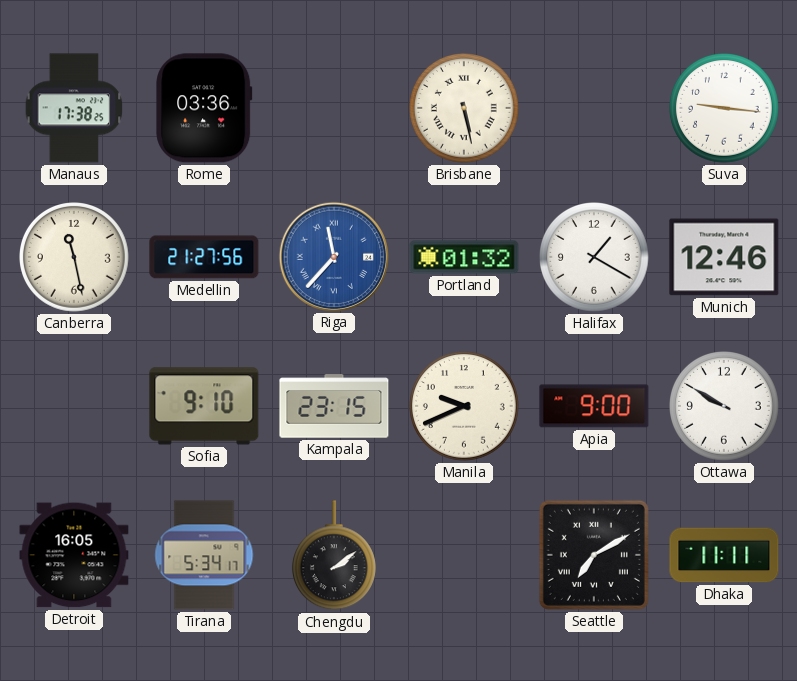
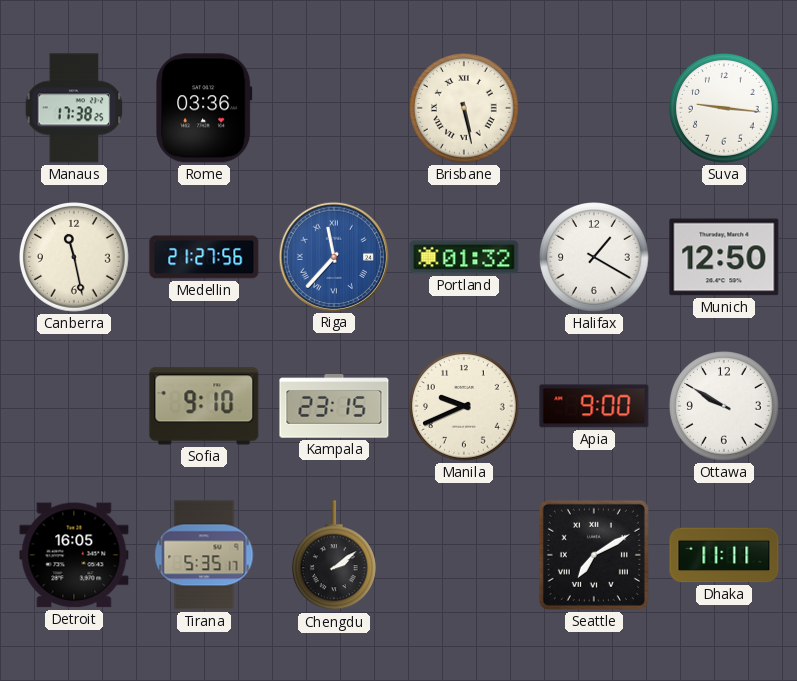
Munich: 12:46 -> 12:50 (724, 257)
Tirana: 5:34 -> 5:35 (204, 555)
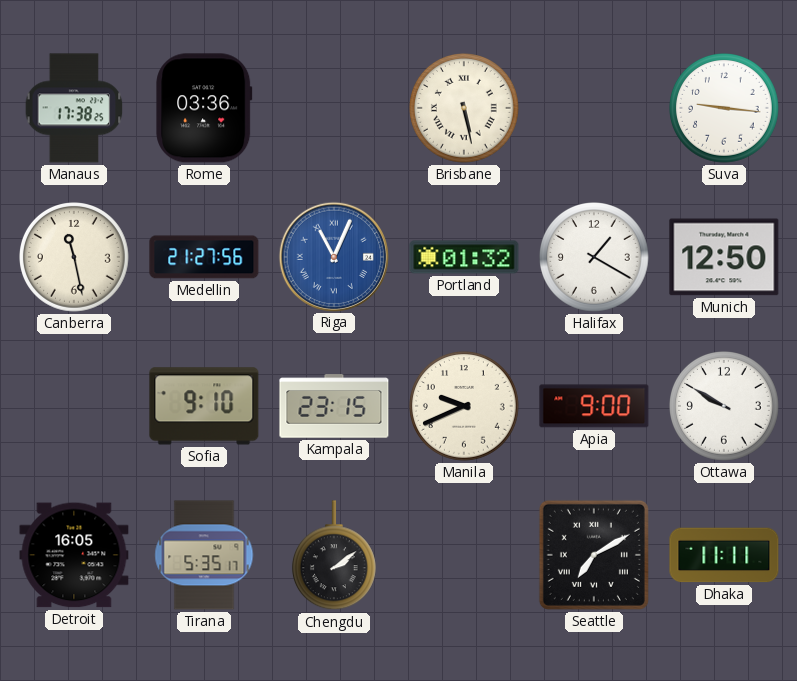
Riga: 11:37 -> 11:04 (333, 256)
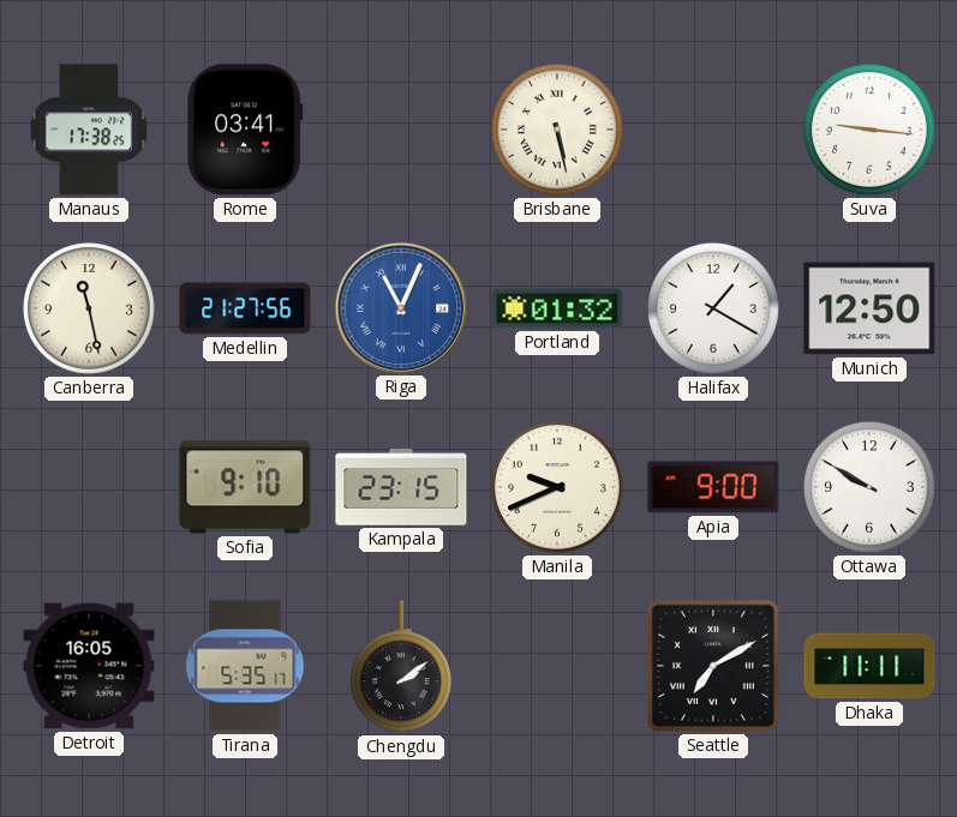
Rome: 03:36 -> 03:41 (245, 130)
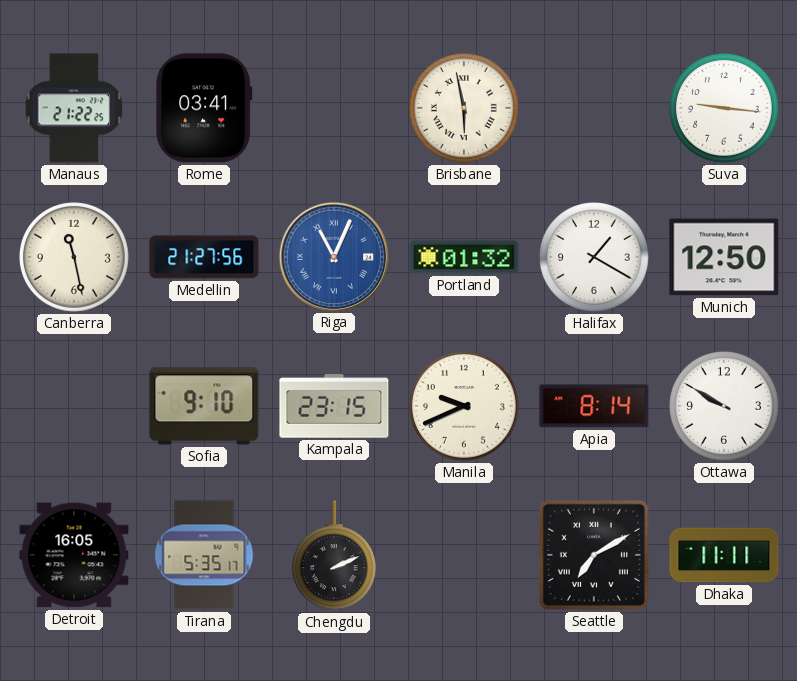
Manaus: 17:38 -> 21:22 (74, 108)
Brisbane: 5:28 -> 5:58 (465, 109)
Apia: 9:00 -> 8:14 (594, 406)
Chengdu: 2:09 -> 2:11 (334, 556)
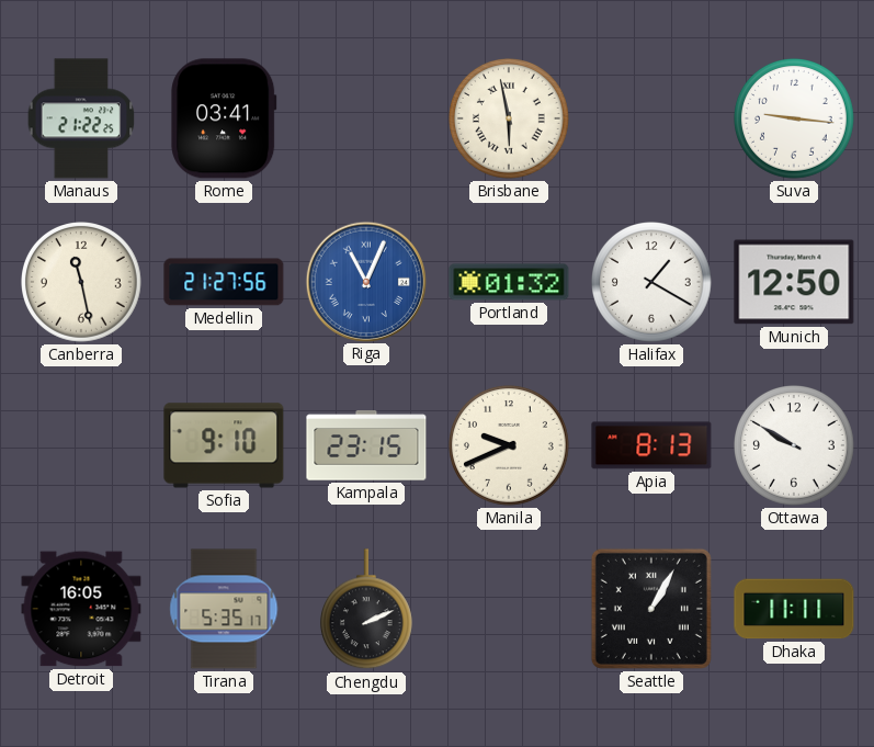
Apia: 8:14 -> 8:13 (651, 445)
Seattle: 7:10 -> 1:05 (651, 609)
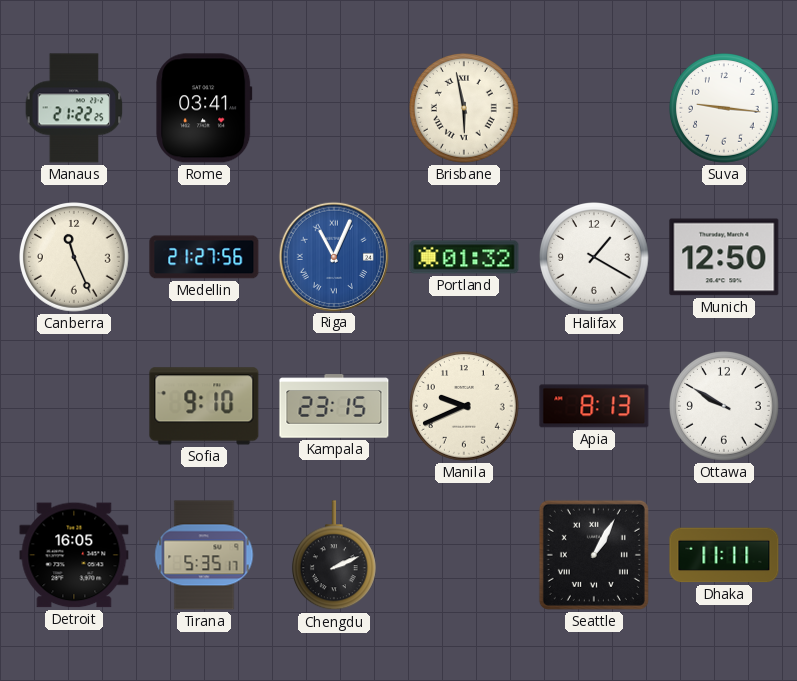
Canberra: 11:28 -> 11:26 (75, 258)
